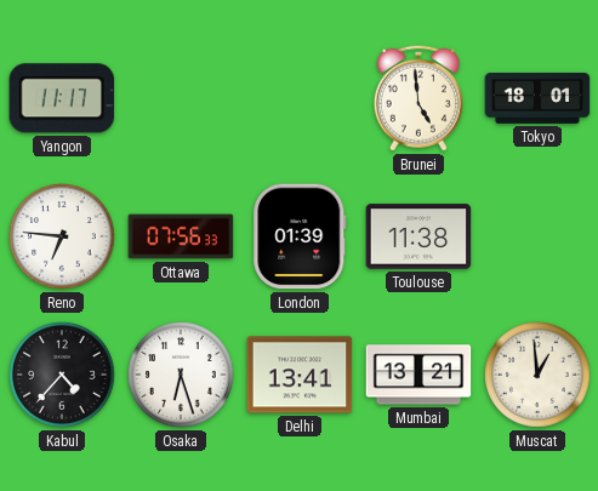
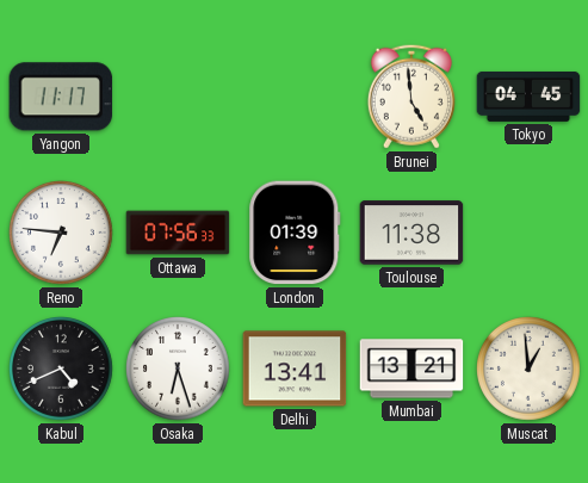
Tokyo: 18:01 -> 04:45 (528, 97)
Kabul: 4:37 -> 4:41 (62, 370)
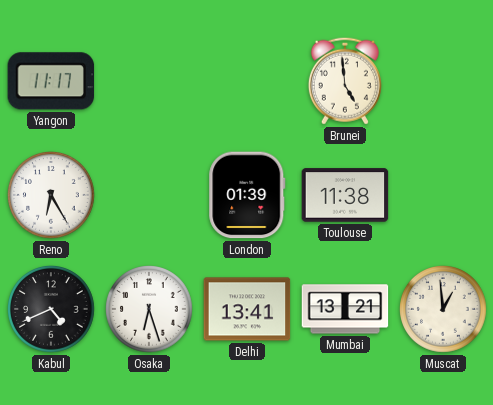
Tokyo: 04:45 -> none (528, 97)
Reno: 6:46 -> 6:25 (52, 196)
Ottawa: 07:56 -> none (178, 233)
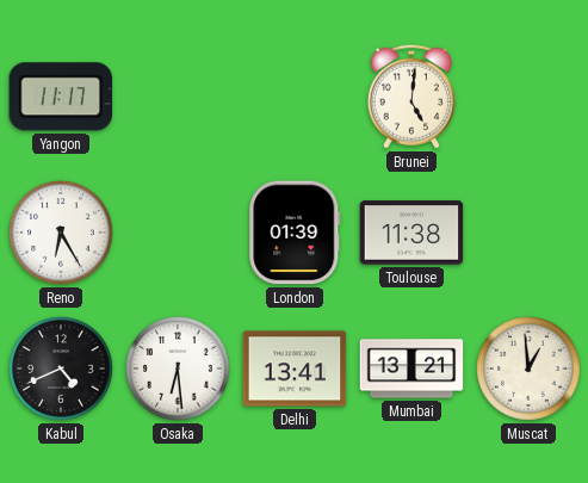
Brunei: 4:59 -> 5:01 (411, 97)
Osaka: 6:27 -> 6:29 (179, 370)
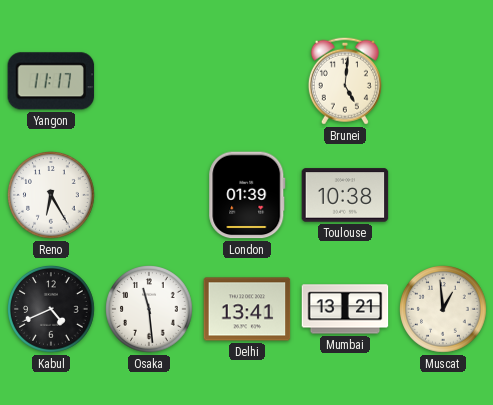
Toulouse: 11:38 -> 10:38 (345, 195)
Osaka: 6:29 -> 11:29 (150, 310)
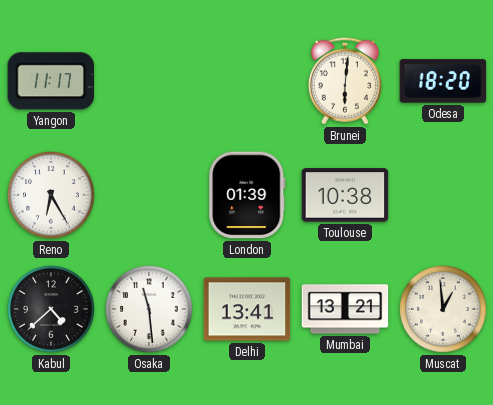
Brunei: 5:01 -> 6:01 (345, 81)
Odesa: none -> 18:20 (443, 81)
Kabul: 4:41 -> 4:38 (52, 310)
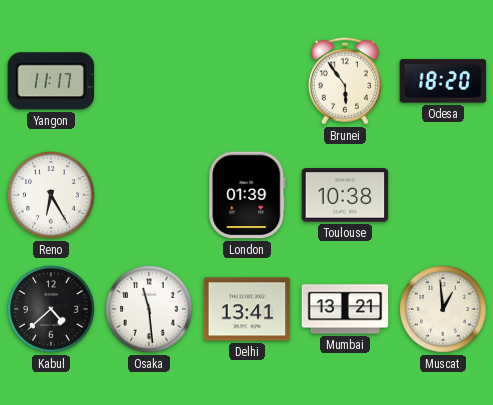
Brunei: 6:01 -> 5:54 (345, 81)
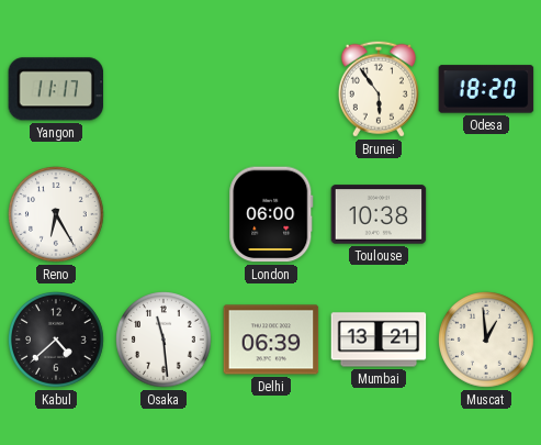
London: 01:39 -> 06:00 (271, 214)
Delhi: 13:41 -> 06:39 (271, 340)
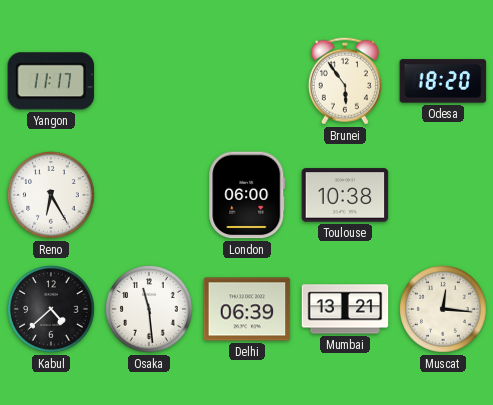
Muscat: 12:59 -> 12:16 (444, 310)
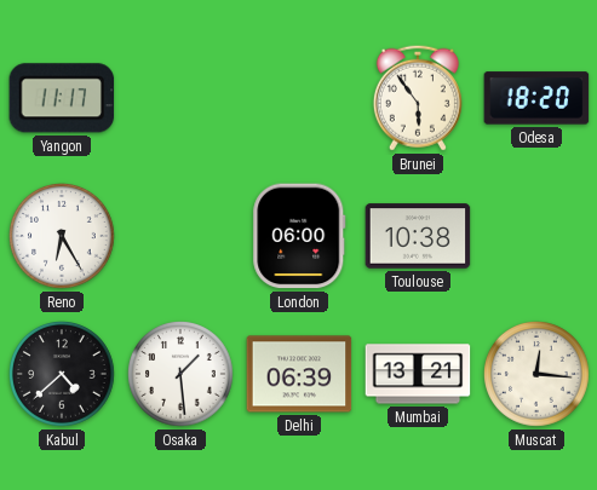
Osaka: 11:29 -> 1:29 (182, 375)
